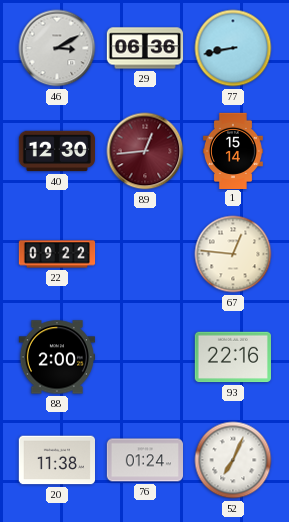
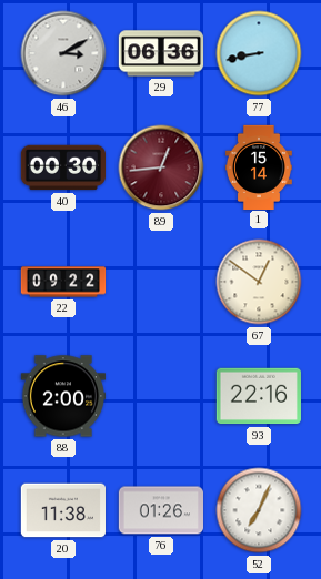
40: 12:30 -> 00:30 (62, 167)
67: 12:46 -> 12:51 (259, 282)
76: 01:24 -> 01:26 (160, 510)
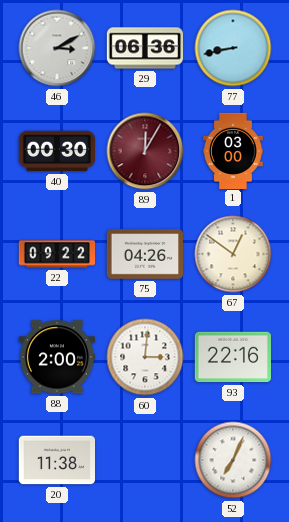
89: 12:44 -> 12:05 (145, 151)
1: 15:14 -> 03:00 (233, 150)
75: none -> 04:26 (144, 254)
60: none -> 3:01 (145, 357)
76: 01:26 -> none (160, 510)
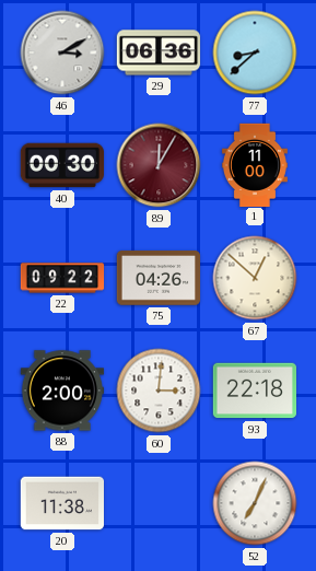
77: 8:43 -> 8:38 (255, 53)
1: 03:00 -> 11:00 (255, 164)
67: 12:51 -> 12:52 (255, 278)
93: 22:16 -> 22:18 (254, 391)
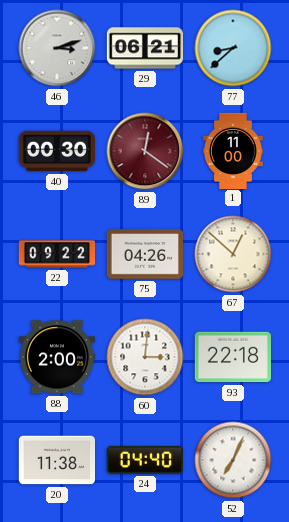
46: 3:10 -> 3:12 (57, 48)
29: 06:36 -> 06:21 (145, 48)
89: 12:05 -> 12:21 (145, 151)
24: none -> 04:40 (145, 460)
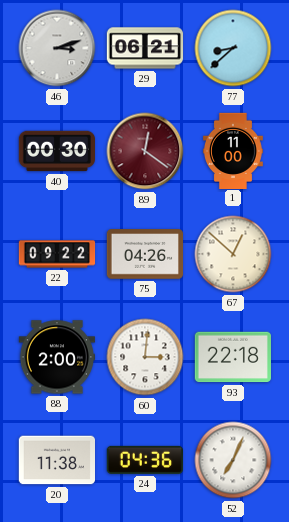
24: 04:40 -> 04:36 (145, 460)
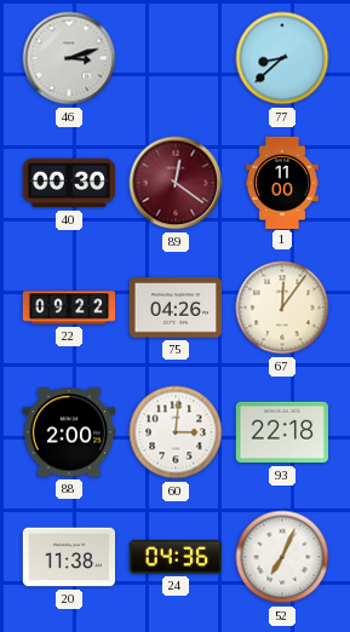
29: 06:21 -> none (145, 48)
67: 12:52 -> 12:06 (282, 308)
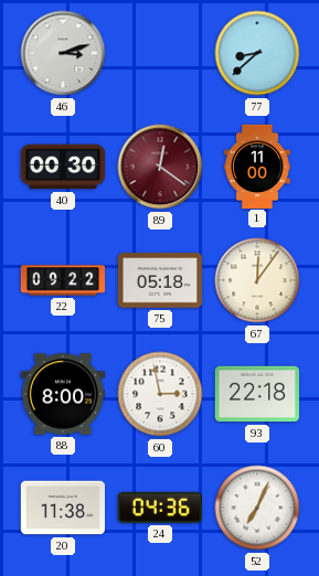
75: 04:26 -> 05:18 (159, 280)
88: 2:00 -> 8:00 (62, 394)
60: 3:01 -> 2:58 (160, 394)
